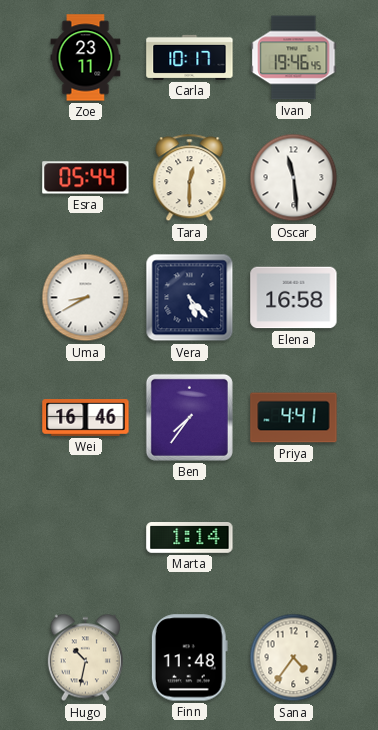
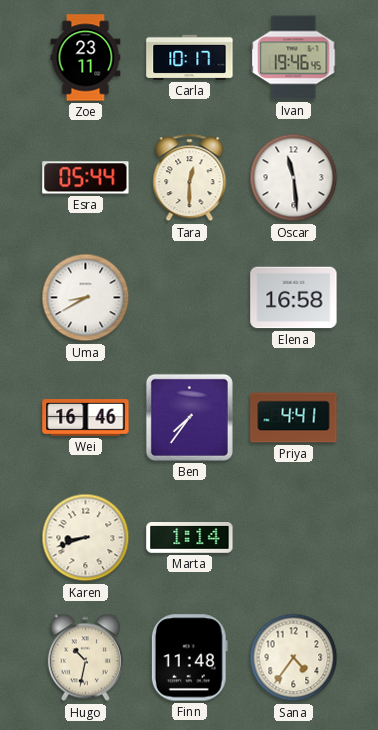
Vera: 5:23 -> none (190, 298)
Karen: none -> 8:42 (86, 538)
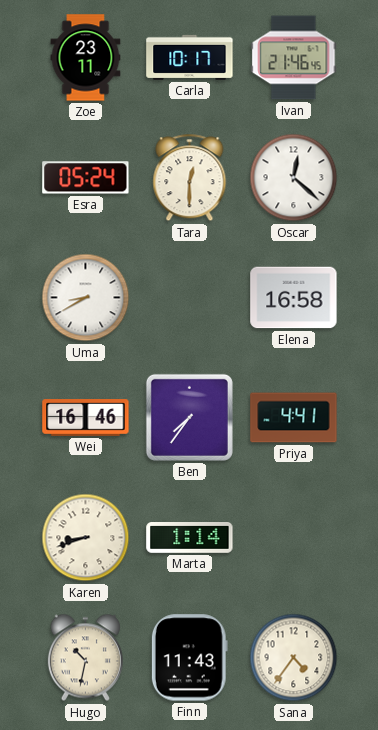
Ivan: 19:46 -> 21:46 (294, 58)
Esra: 05:44 -> 05:24 (86, 178)
Oscar: 11:29 -> 12:22 (294, 178)
Finn: 11:48 -> 11:43 (189, 658)
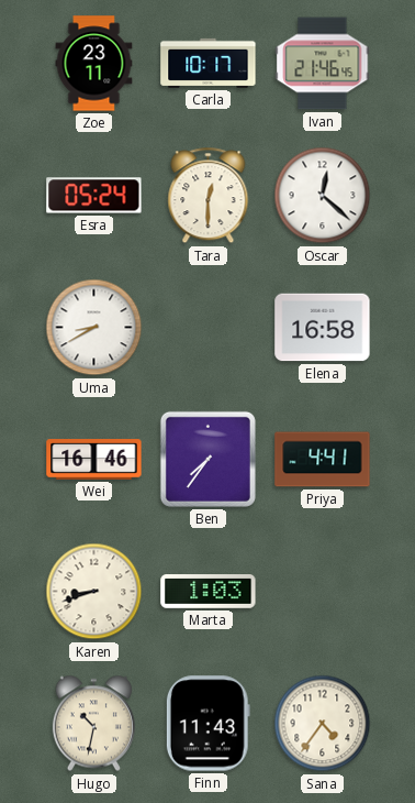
Marta: 1:14 -> 1:03 (209, 592)
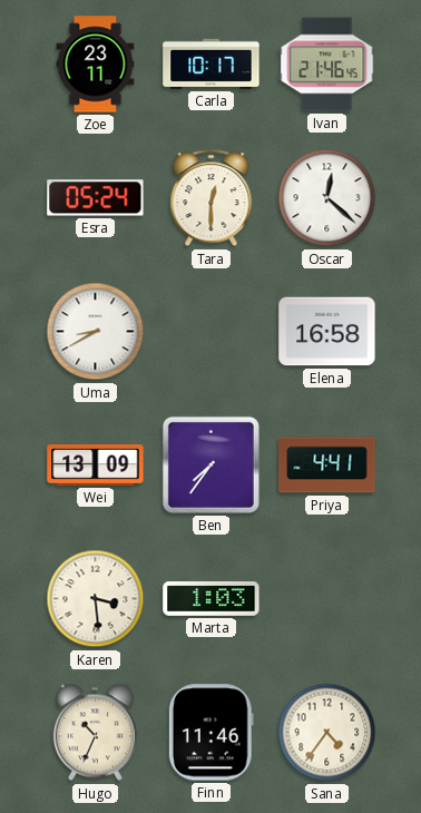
Wei: 16:46 -> 13:09 (96, 466)
Karen: 8:42 -> 3:29 (96, 599)
Hugo: 10:32 -> 10:34 (95, 733)
Finn: 11:43 -> 11:46 (210, 733)
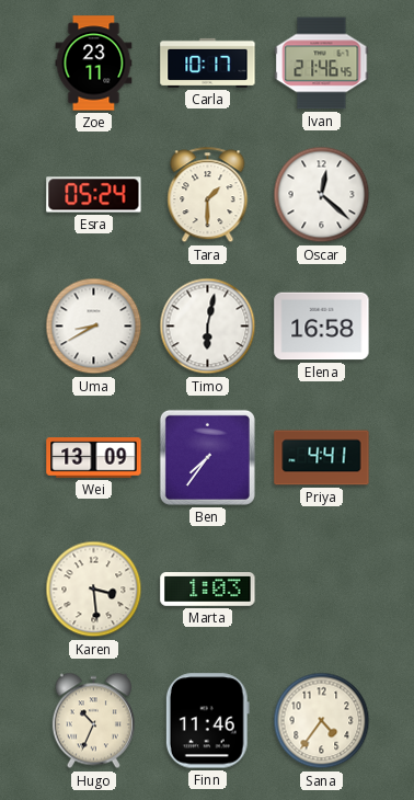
Tara: 12:30 -> 1:30 (208, 195)
Timo: none -> 6:02 (208, 327)
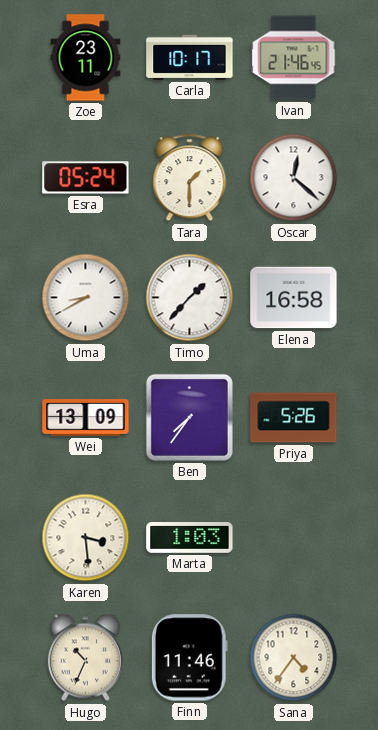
Timo: 6:02 -> 1:37 (190, 298)
Priya: 4:41 -> 5:26 (294, 418)
